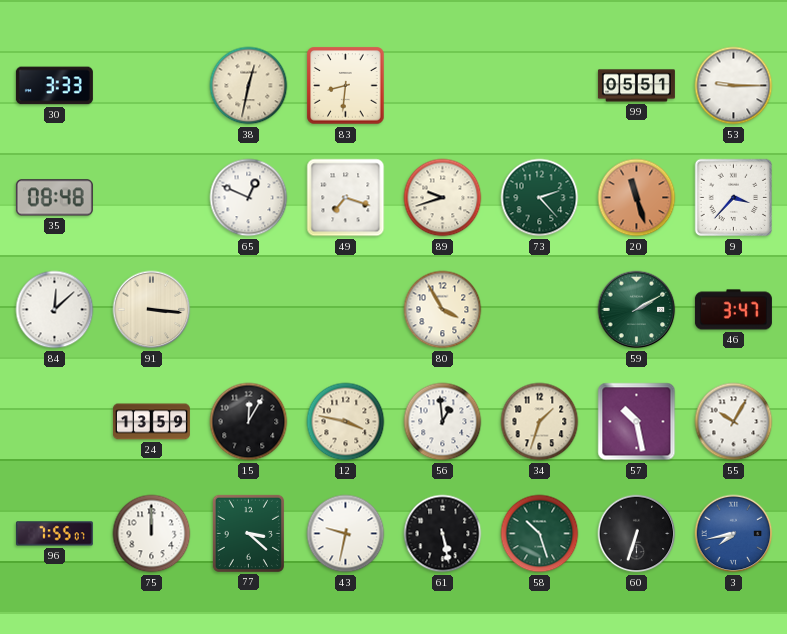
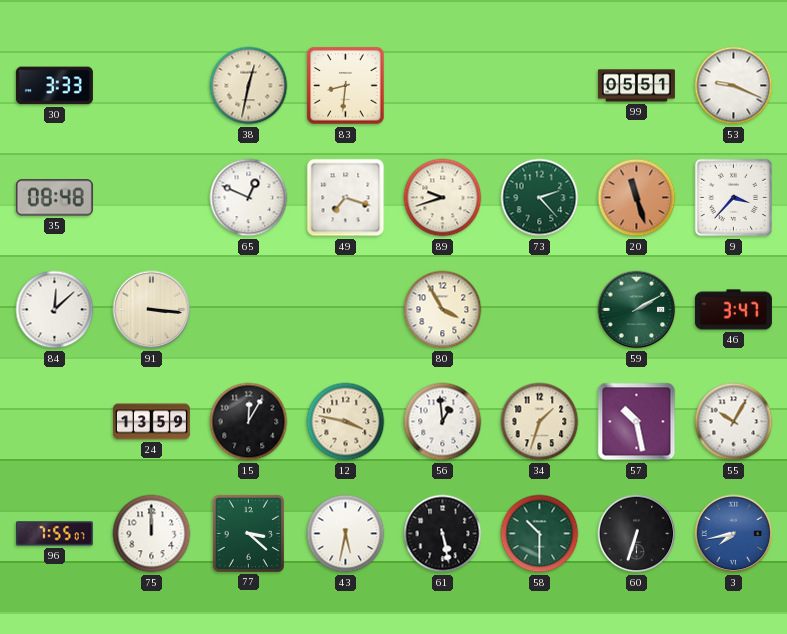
53: 9:15 -> 9:19 (734, 86)
43: 9:32 -> 5:32 (346, 534)
58: 10:27 -> 10:30 (540, 534)
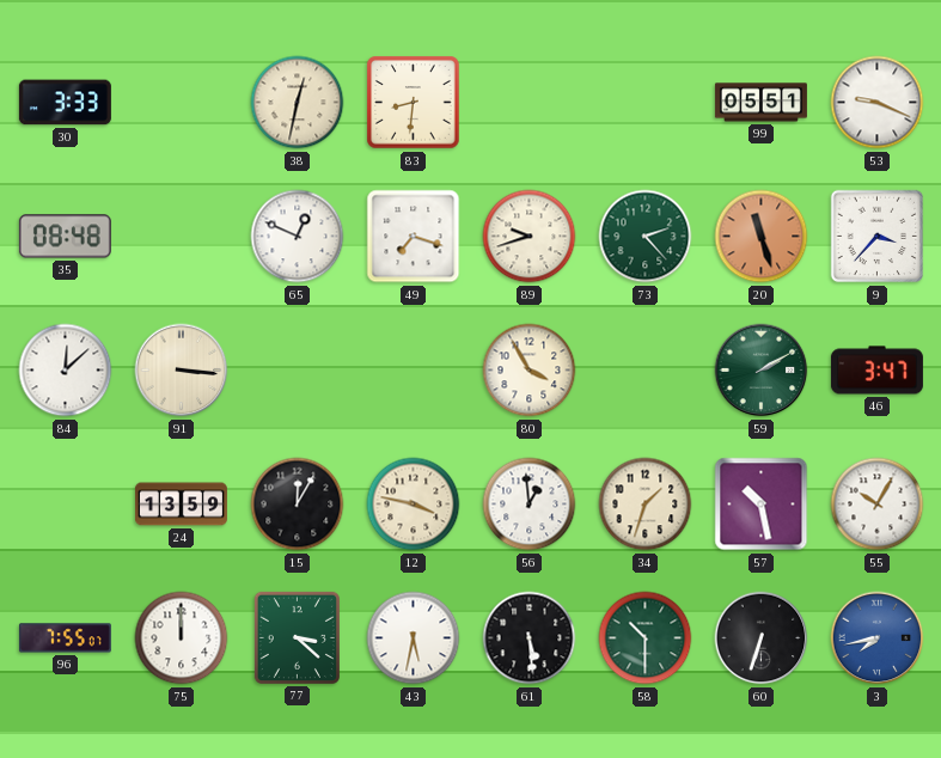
61: 5:28 -> 5:29 (530, 638)
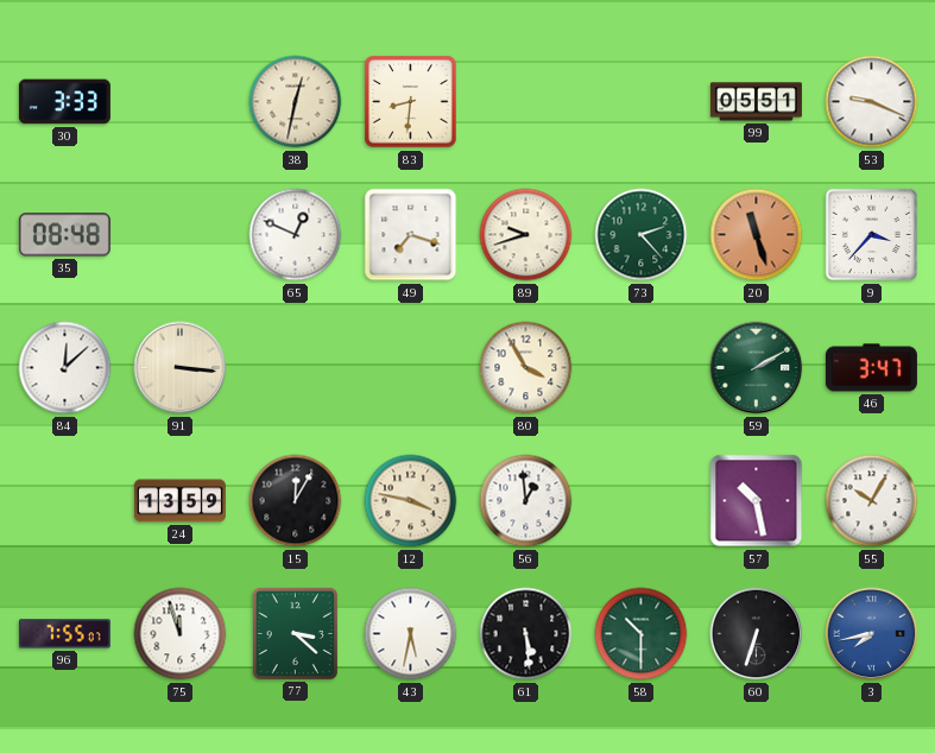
34: 1:33 -> none (646, 505)
75: 12:00 -> 11:57 (181, 634)
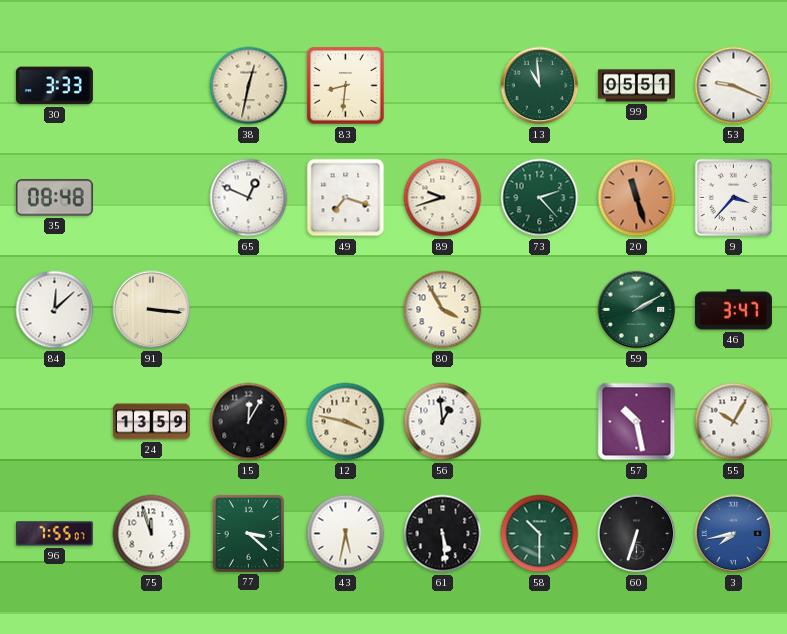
13: none -> 10:59 (540, 86)
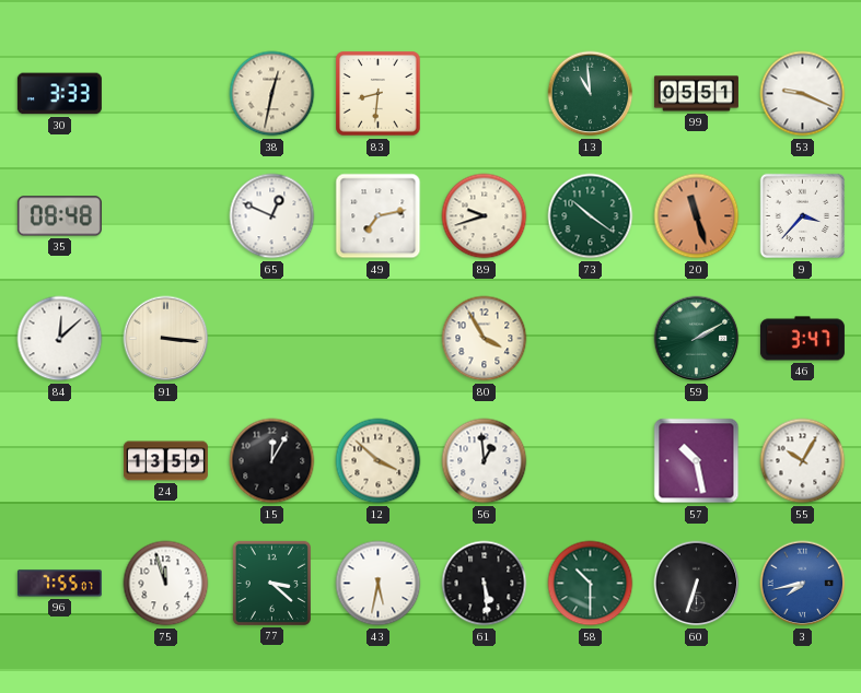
49: 7:18 -> 7:13 (379, 216)
73: 2:23 -> 10:21 (591, 216)
12: 3:47 -> 3:52 (379, 461)
